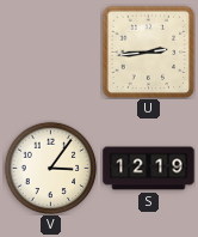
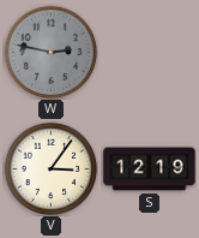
W: none -> 2:47 (50, 52)
U: 2:44 -> none (148, 51)
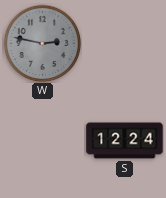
V: 3:06 -> none (50, 168)
S: 12:19 -> 12:24 (125, 141)
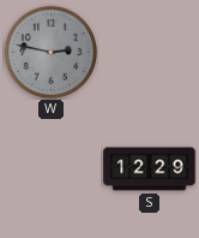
S: 12:24 -> 12:29 (150, 169)
